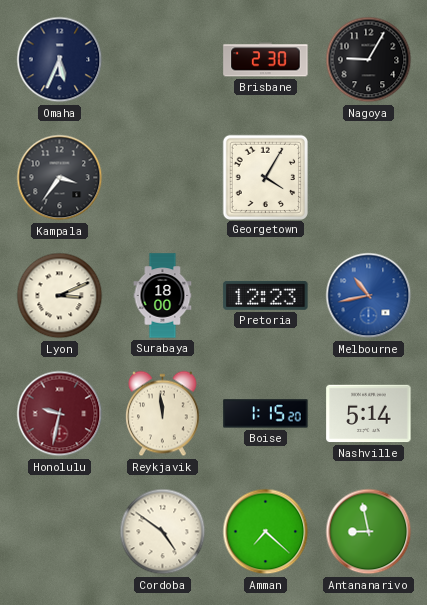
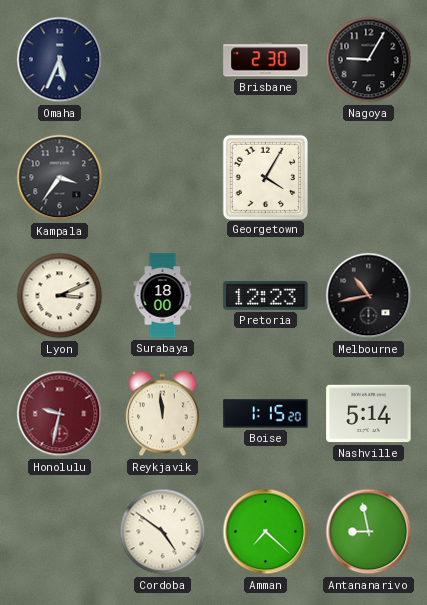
Melbourne dial: blue -> black (369, 296)
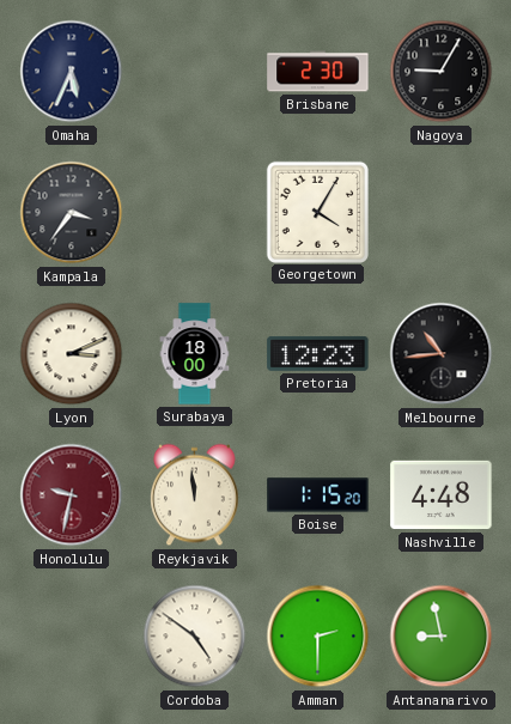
Melbourne: 10:43 -> 10:44 (442, 354)
Nashville: 5:14 -> 4:48 (442, 495)
Amman: 7:22 -> 2:30 (318, 637)
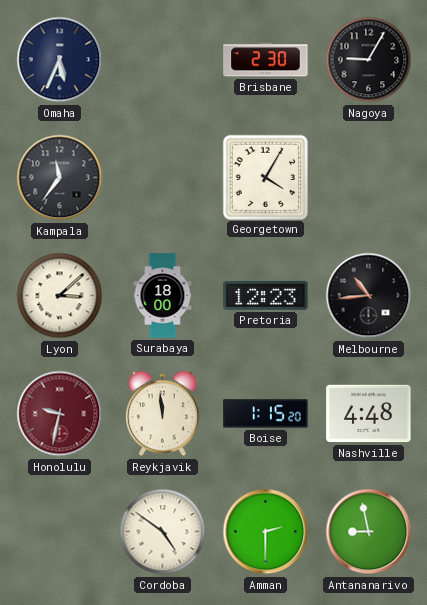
Kampala: 3:36 -> 11:36 (60, 178)
Lyon: 3:11 -> 3:08 (60, 296)
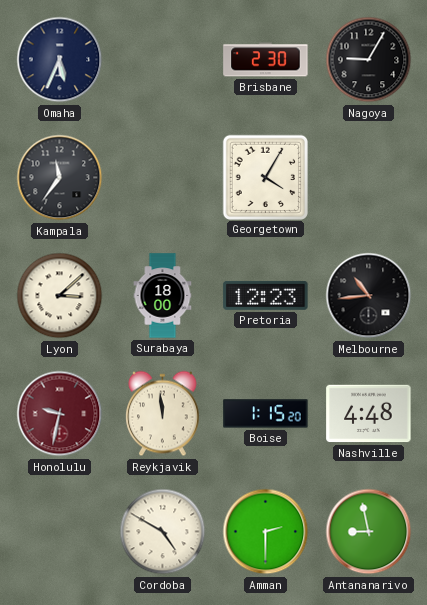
Cordoba: 4:51 -> 4:50 (163, 532)
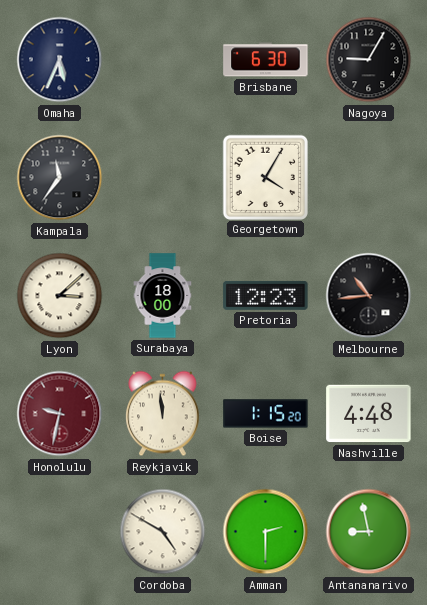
Brisbane: 2:30 -> 6:30 (266, 60)
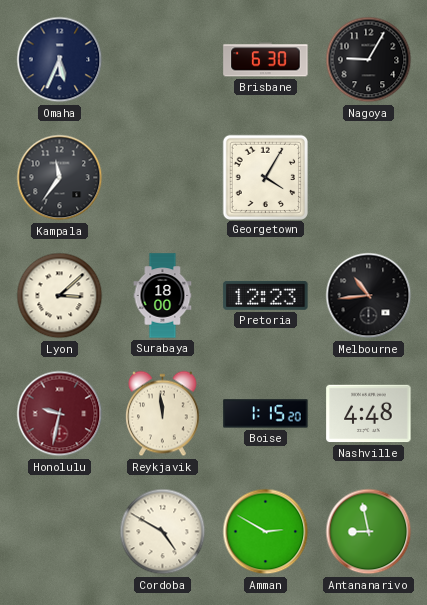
Amman: 2:30 -> 2:50 (266, 532)
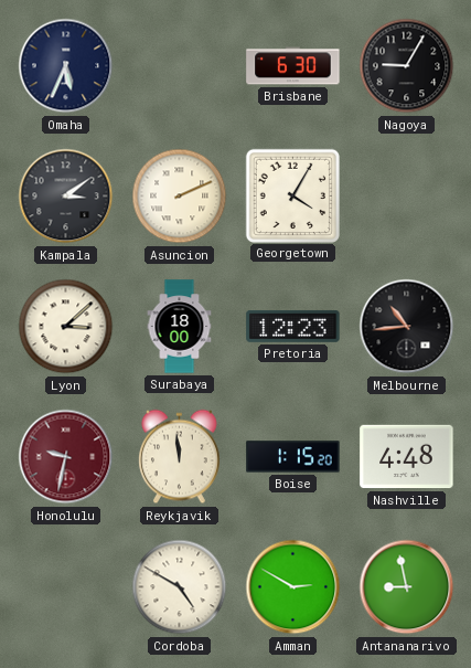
Kampala: 11:36 -> 3:09 (66, 197)
Asuncion: none -> 2:11 (180, 197)
